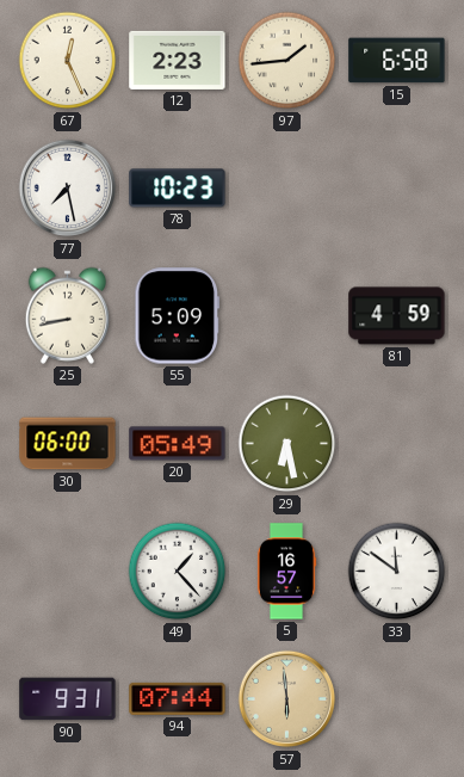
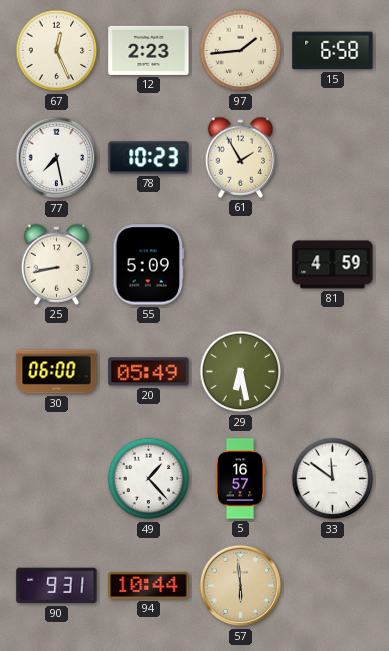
61: none -> 1:55 (240, 157)
94: 07:44 -> 10:44 (149, 585)
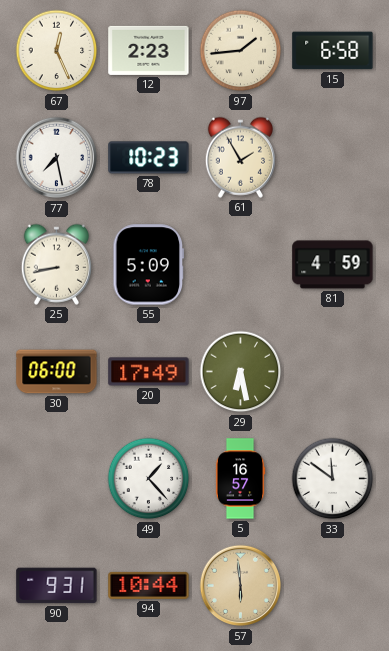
20: 05:49 -> 17:49 (149, 372)
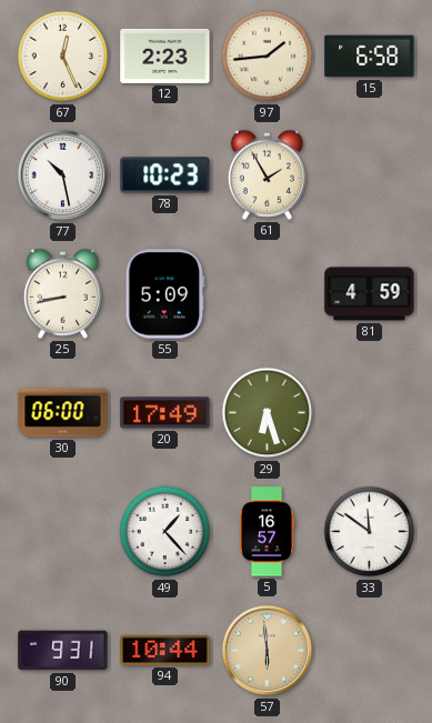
77: 7:28 -> 10:28 (63, 175)
29: 6:28 -> 6:27 (268, 413)
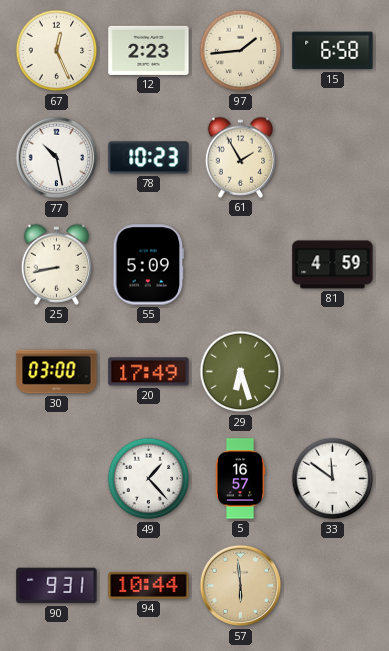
30: 06:00 -> 03:00 (57, 372)
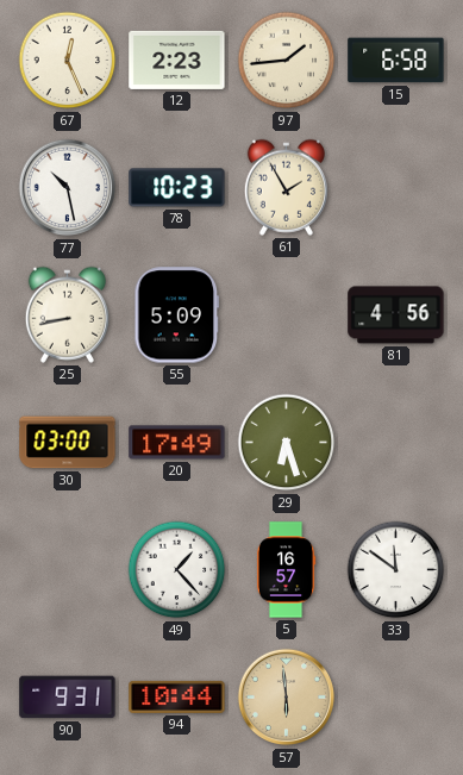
81: 4:59 -> 4:56 (396, 315)
